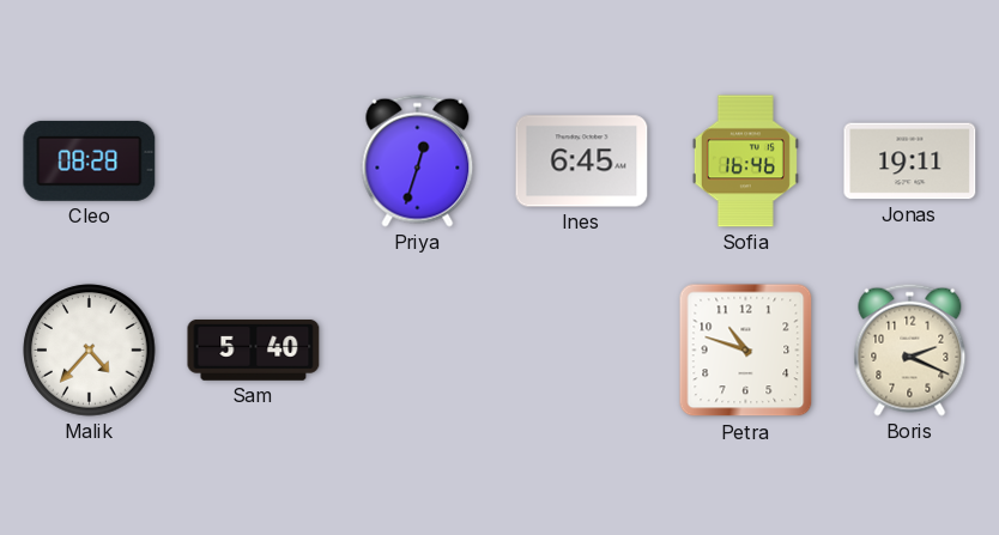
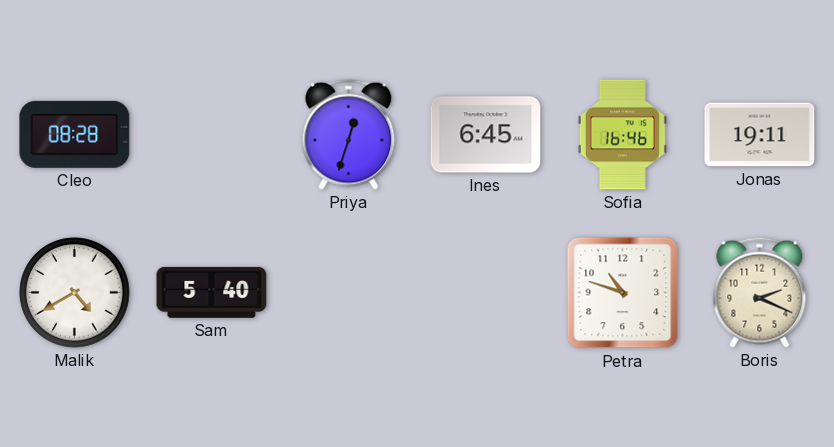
Malik: 4:37 -> 4:40 (75, 293)
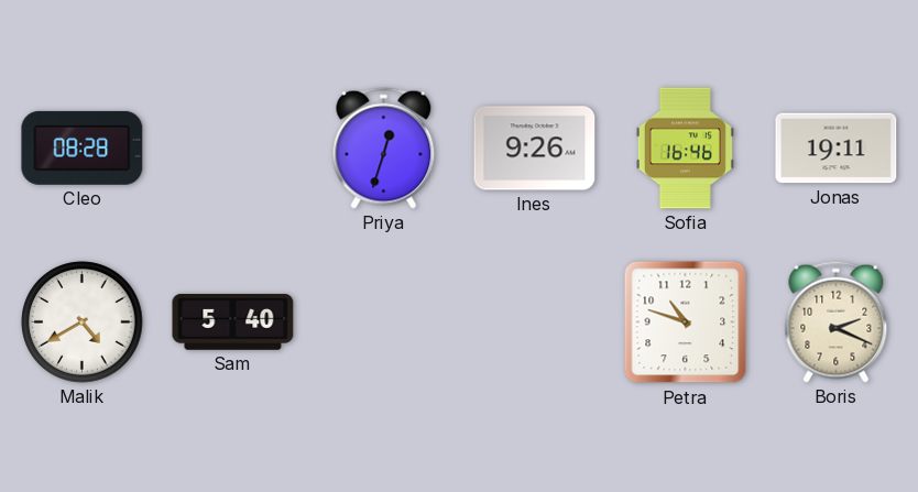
Ines: 6:45 -> 9:26 (535, 149)
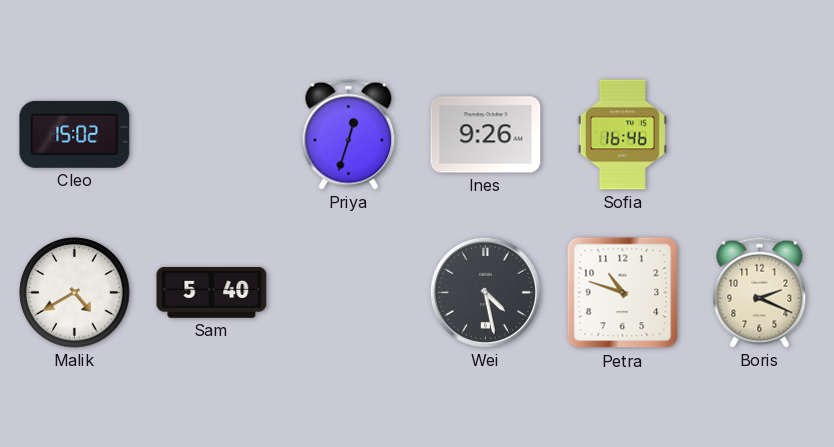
Cleo: 08:28 -> 15:02 (75, 134)
Jonas: 19:11 -> none (837, 149)
Wei: none -> 4:28 (485, 292)
